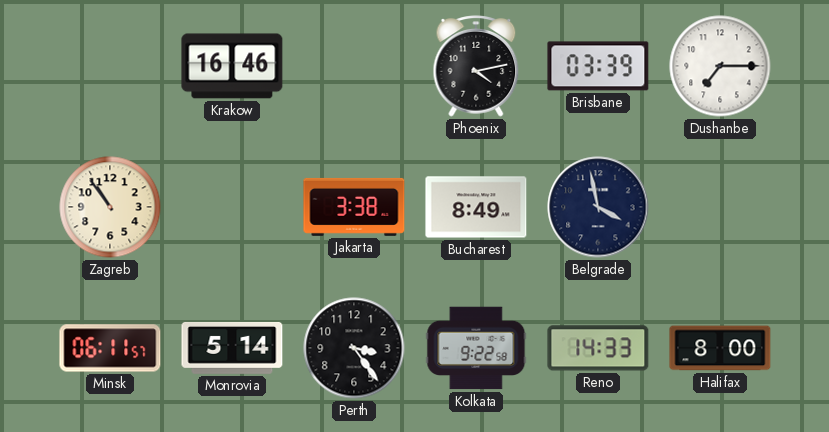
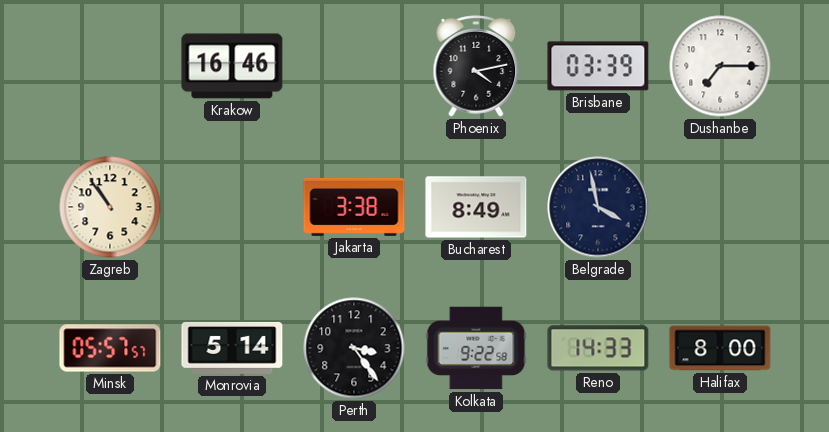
Minsk: 06:11 -> 05:57 (110, 348)
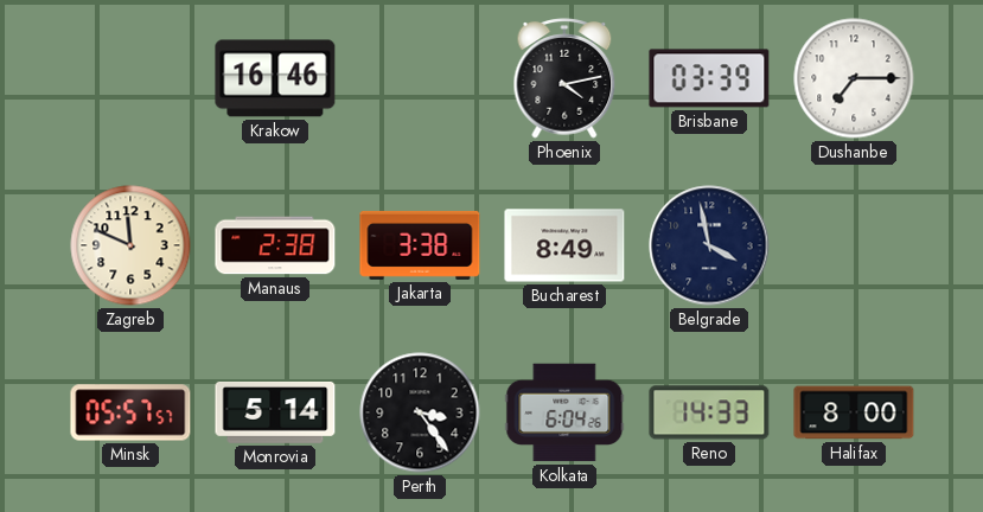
Zagreb: 10:54 -> 11:49 (130, 245)
Manaus: none -> 2:38 (275, 245)
Kolkata: 9:22 -> 6:04 (564, 412)
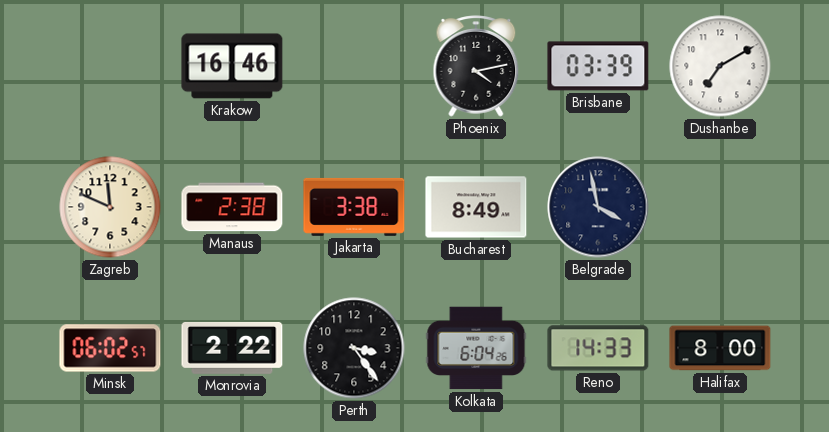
Dushanbe: 7:15 -> 7:10 (720, 66)
Minsk: 05:57 -> 06:02 (110, 348)
Monrovia: 5:14 -> 2:22 (232, 348)
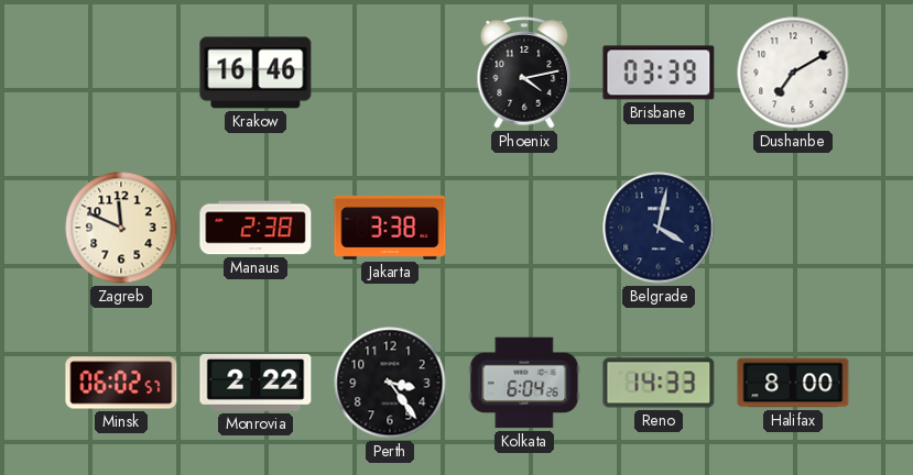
Bucharest: 8:49 -> none (476, 207)
Belgrade: 3:58 -> 4:02 (659, 228)
